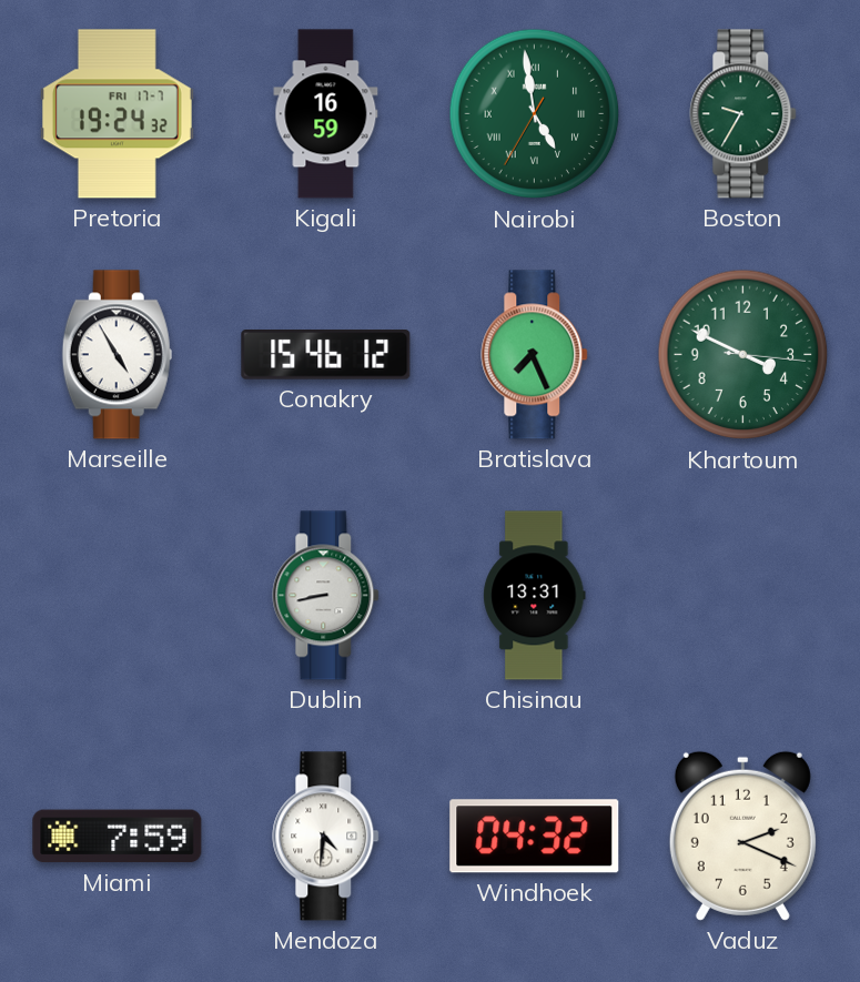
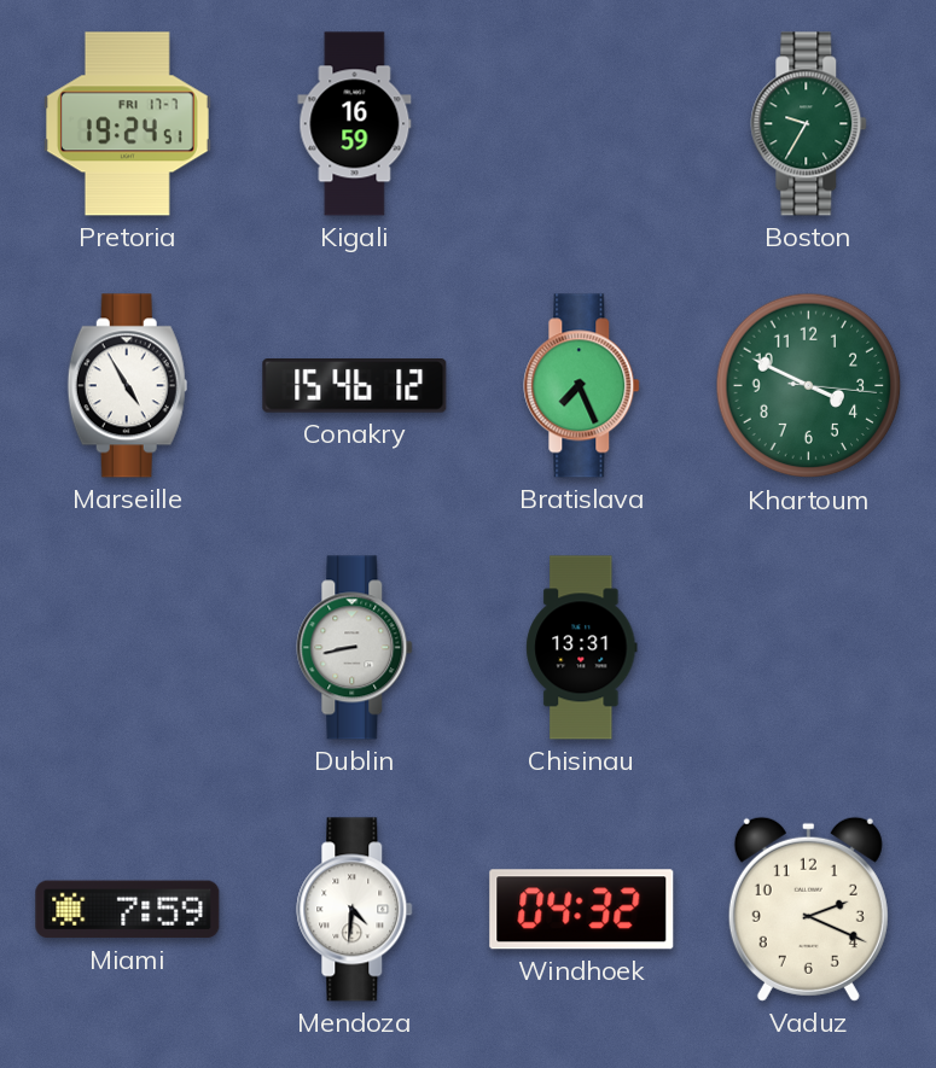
Pretoria: 19:24:32 -> 19:24:51 (127, 124)
Nairobi: 4:58 -> none (535, 114)
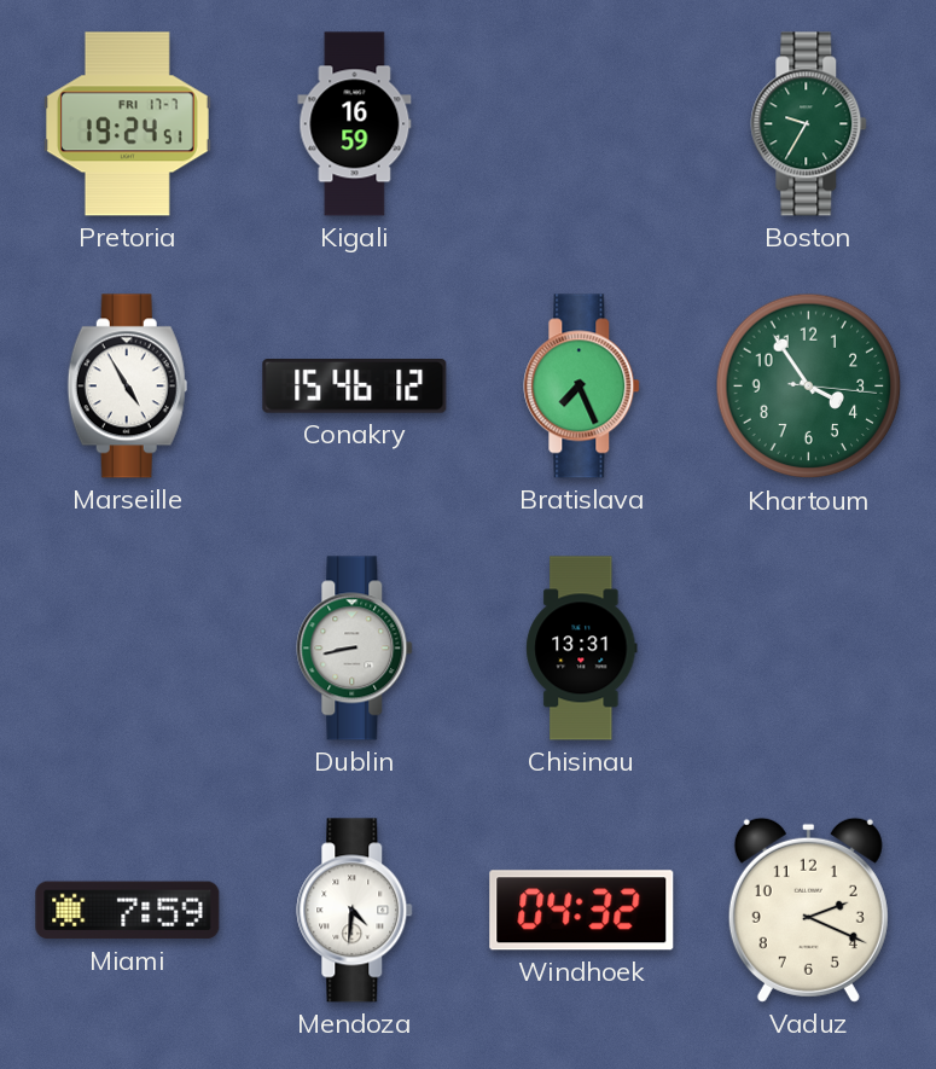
Khartoum: 3:49 -> 3:54 (809, 387)
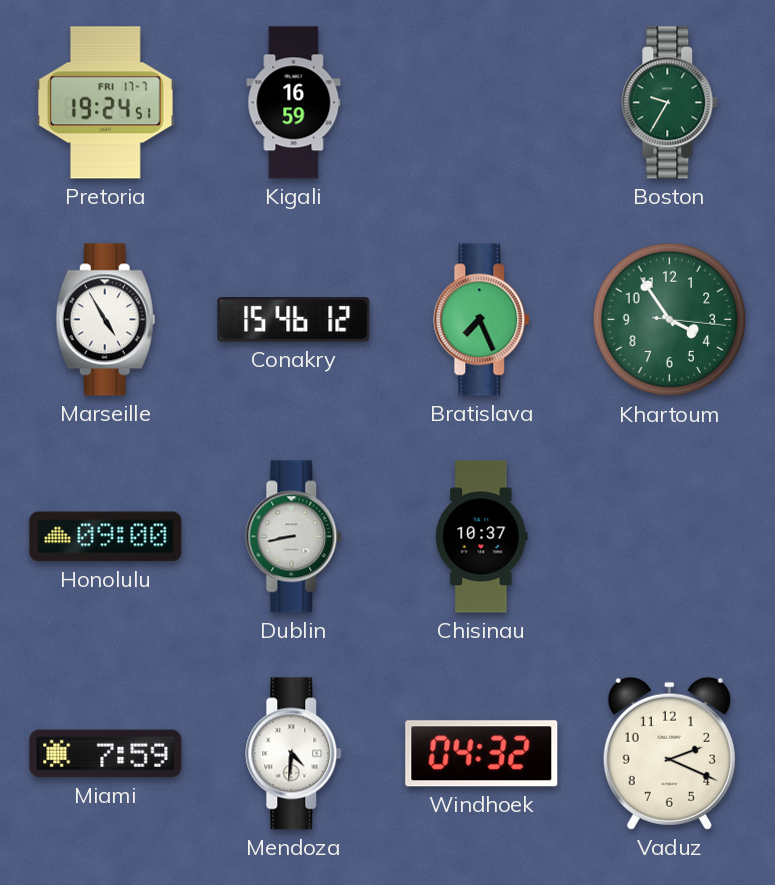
Honolulu: none -> 09:00 (106, 537)
Chisinau: 13:31 -> 10:37 (482, 537)
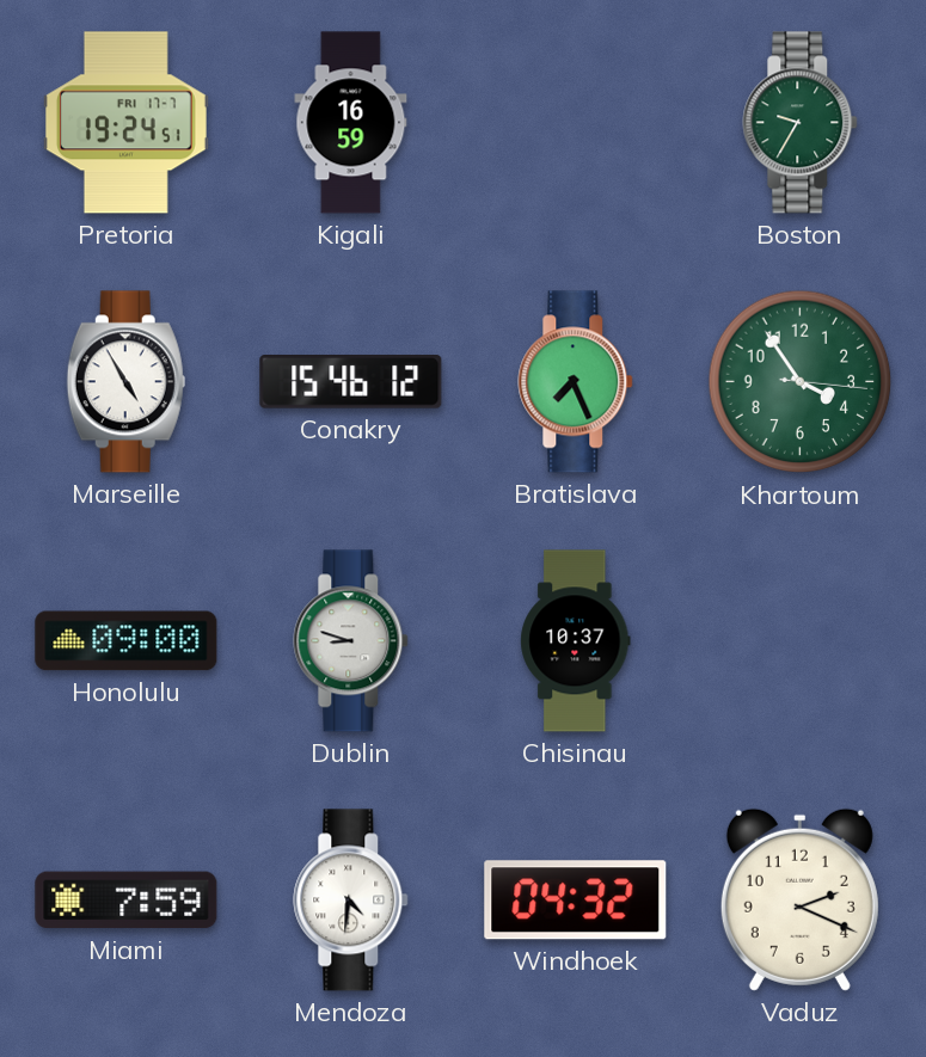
Dublin: 8:43 -> 8:48 (351, 641)
